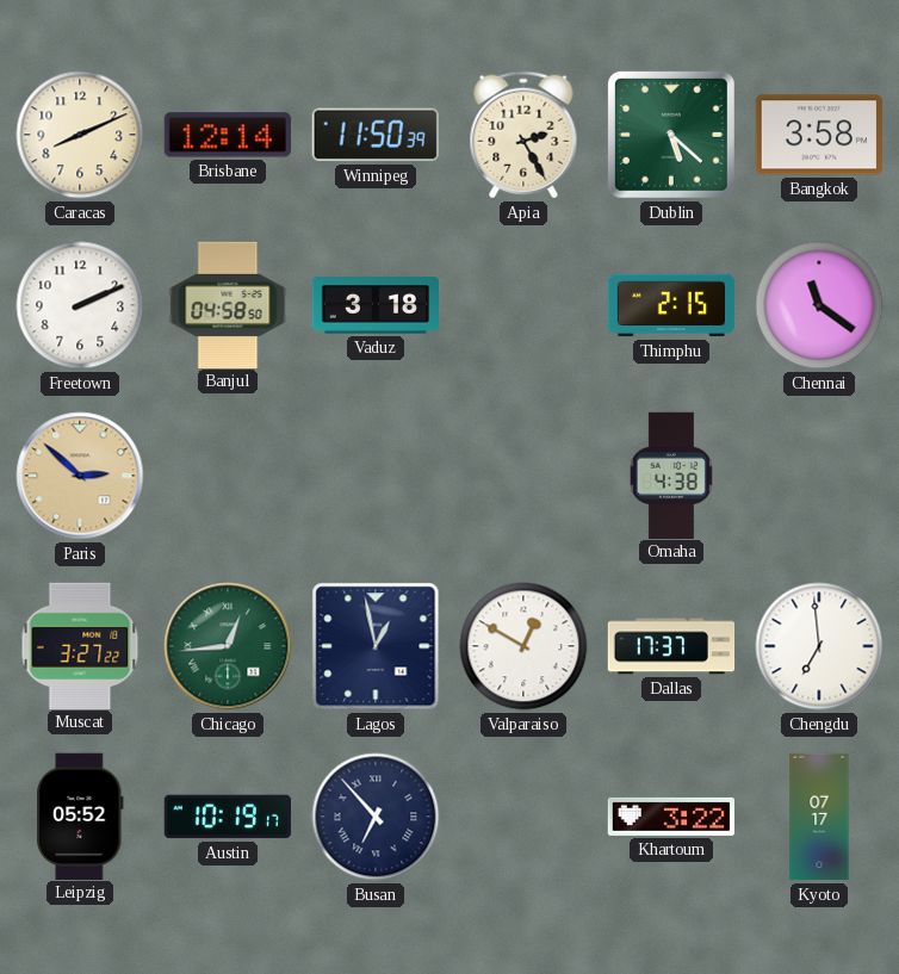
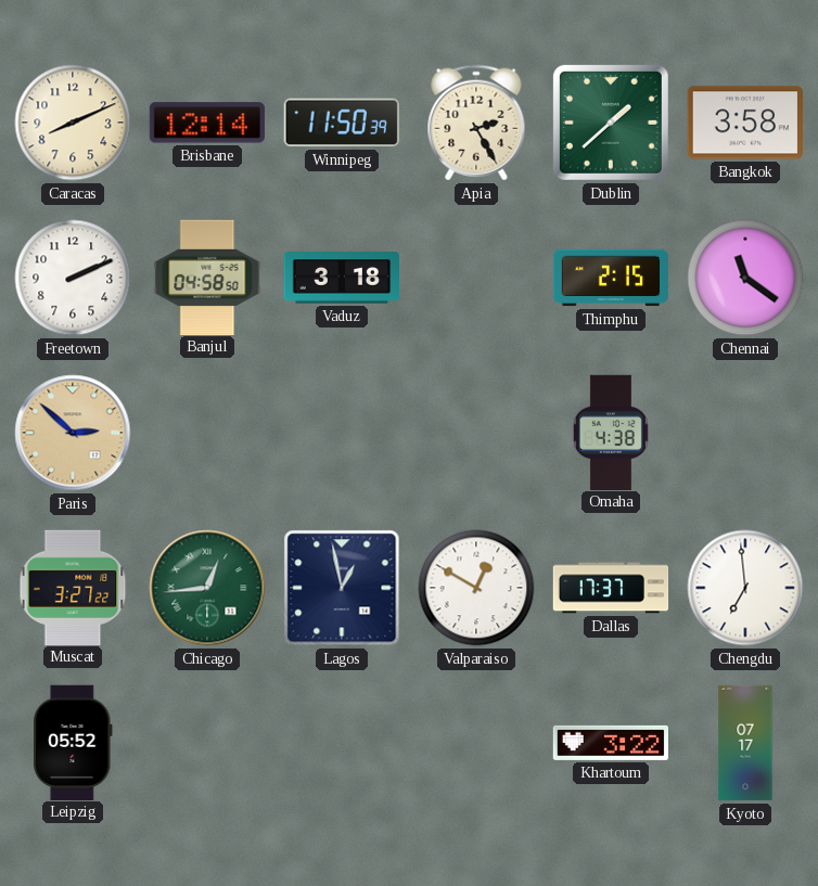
Dublin: 5:22 -> 1:38 (611, 123)
Austin: 10:19 -> none (228, 817)
Busan: 6:53 -> none (376, 817)
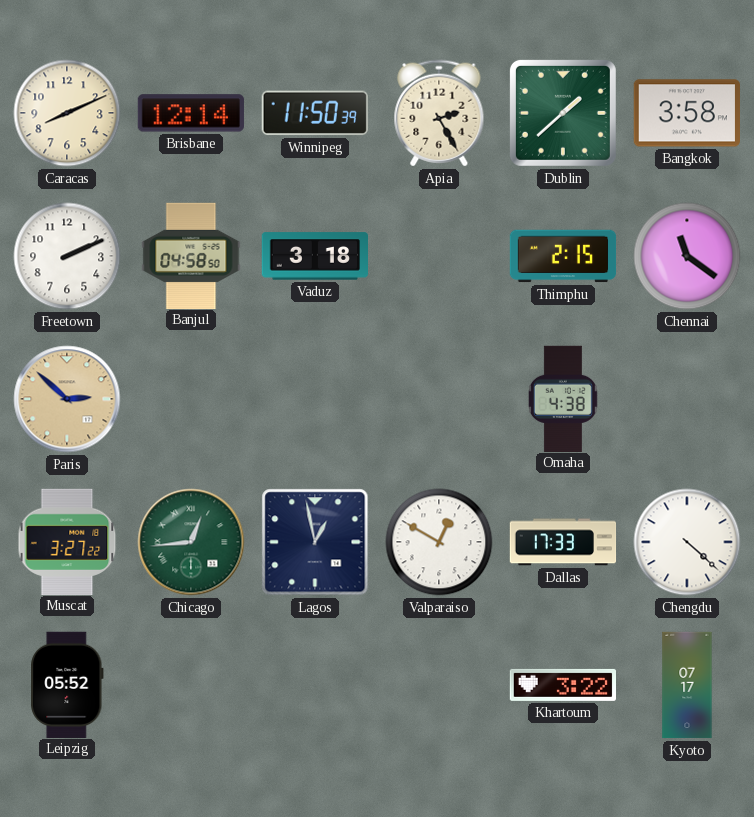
Dallas: 17:37 -> 17:33 (563, 542)
Chengdu: 6:59 -> 4:22 (687, 542)
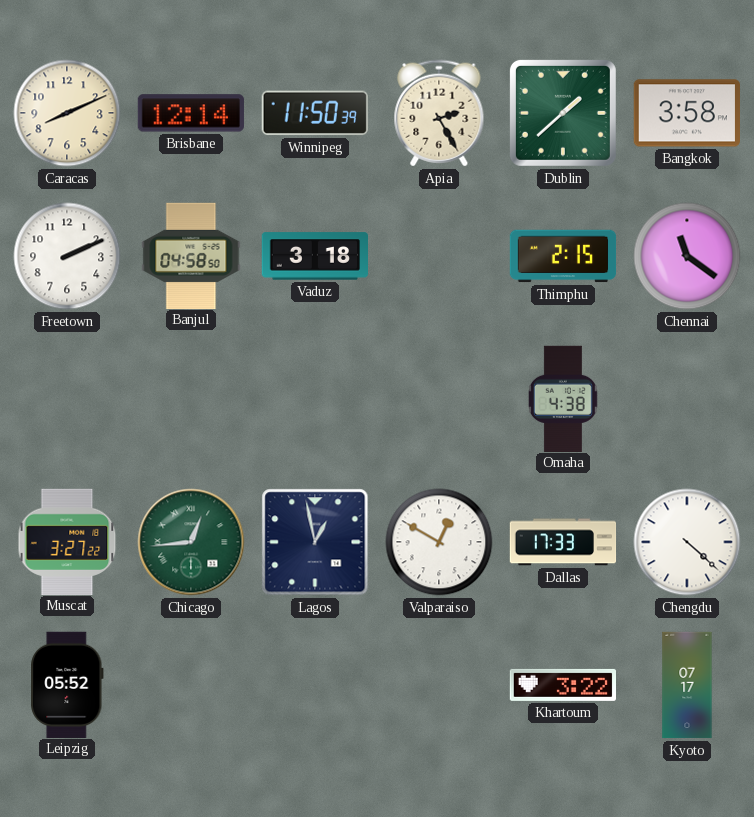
Paris: 2:52 -> none (67, 399)
